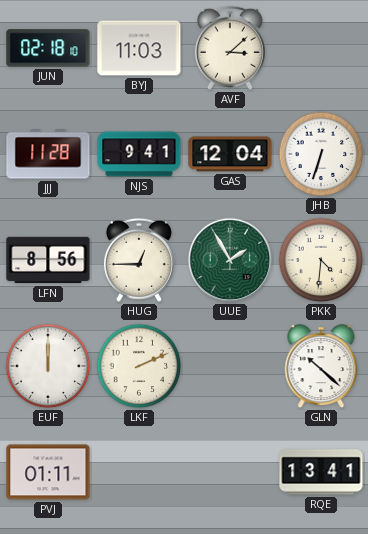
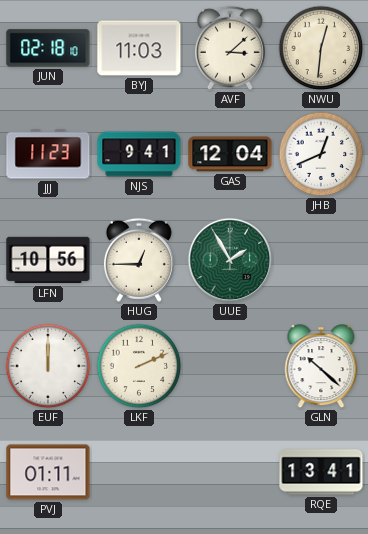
NWU: none -> 12:31 (321, 48)
JJJ: 11:28 -> 11:23 (48, 154)
JHB: 6:33 -> 12:41 (321, 154)
LFN: 8:56 -> 10:56 (48, 260)
PKK: 4:31 -> none (321, 260)
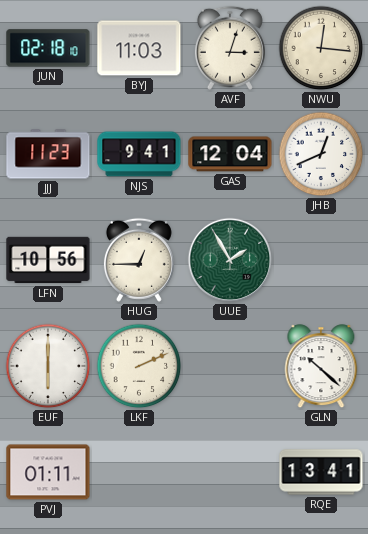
AVF: 3:08 -> 3:03 (230, 48)
NWU: 12:31 -> 12:16 (321, 48)
EUF: 12:00 -> 6:00 (48, 366)
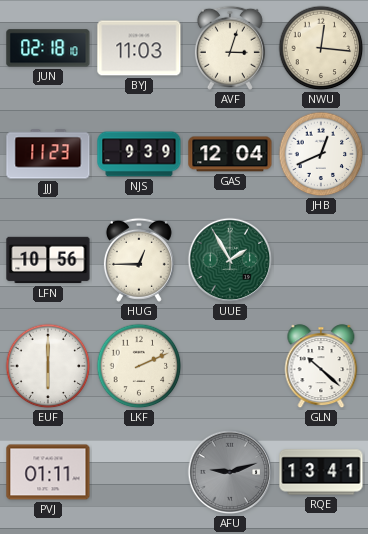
NJS: 9:41 -> 9:39 (139, 154)
AFU: none -> 9:12 (230, 472)
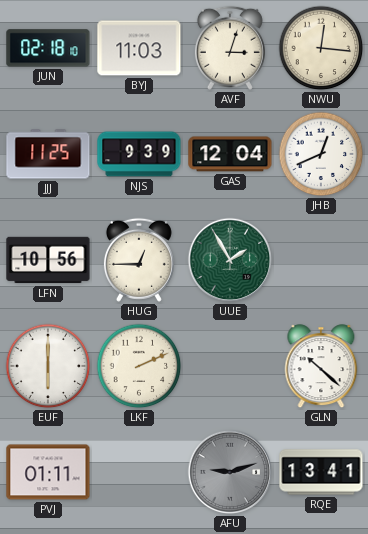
JJJ: 11:23 -> 11:25 (48, 154)
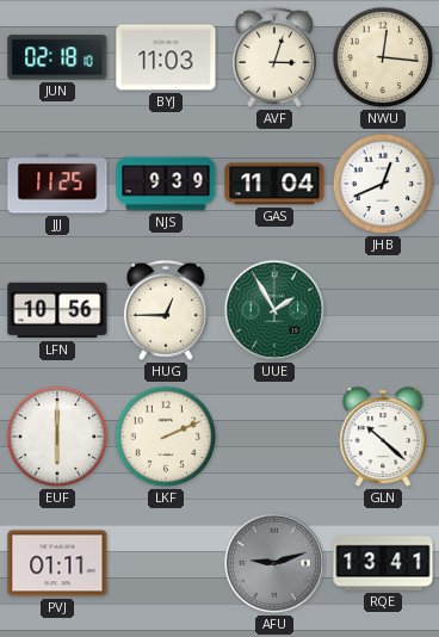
GAS: 12:04 -> 11:04 (274, 184)
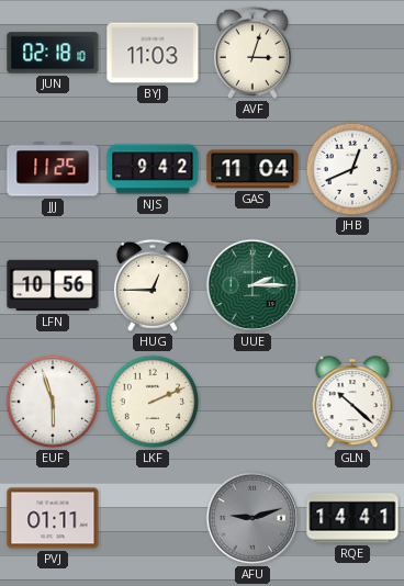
NWU: 12:16 -> none (383, 57)
NJS: 9:39 -> 9:42 (153, 169)
UUE: 1:55 -> 2:15 (252, 285)
EUF: 6:00 -> 5:57 (53, 402)
RQE: 13:41 -> 14:41 (352, 518)
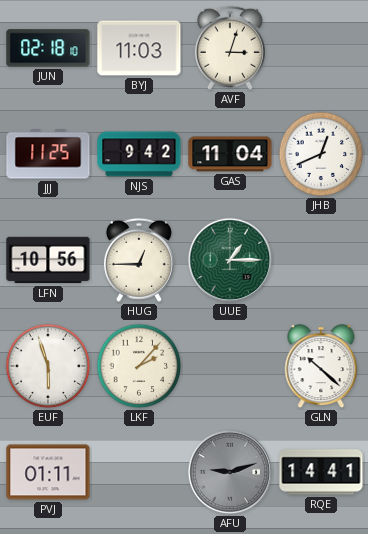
UUE: 2:15 -> 1:15 (230, 260)
LKF: 2:11 -> 2:07 (139, 366)
